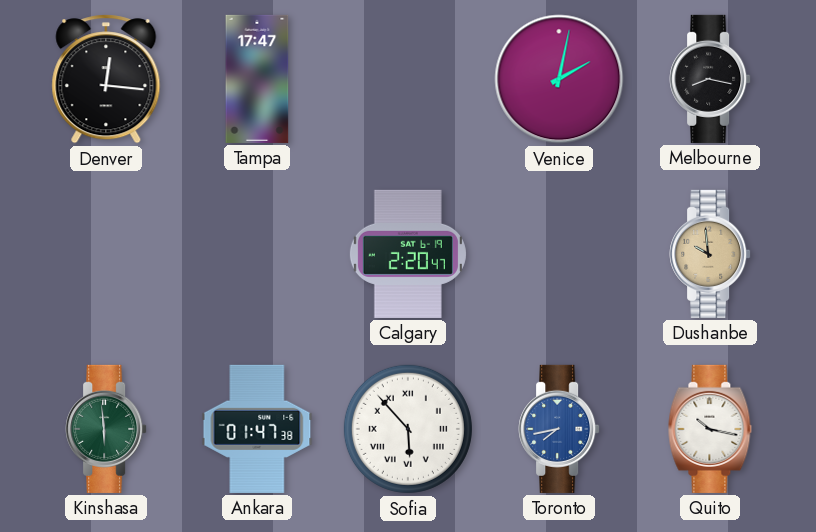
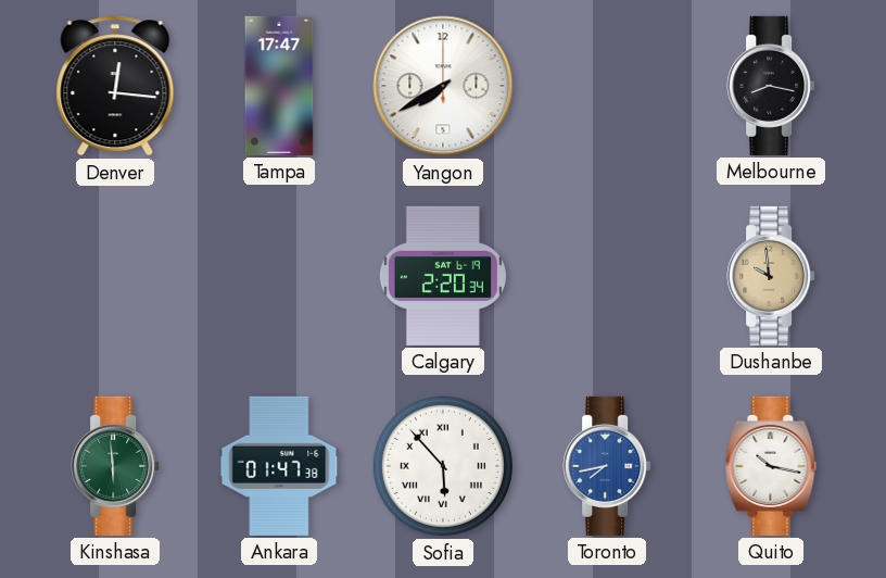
Yangon: none -> 7:40 (443, 86)
Venice: 2:02 -> none (559, 79)
Calgary: 2:20:47 -> 2:20:34 (443, 276)
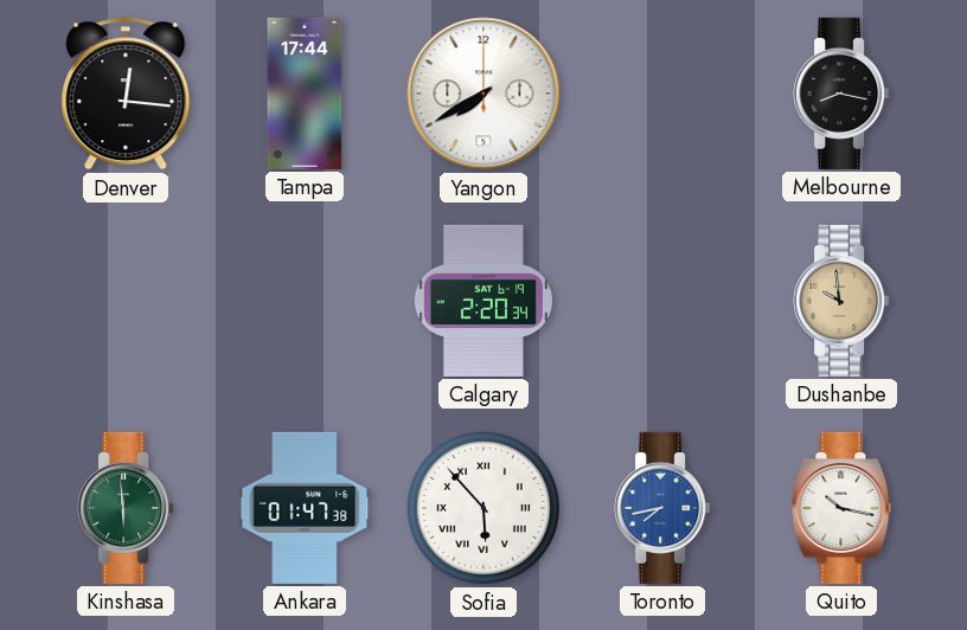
Tampa: 17:47 -> 17:44 (305, 94)
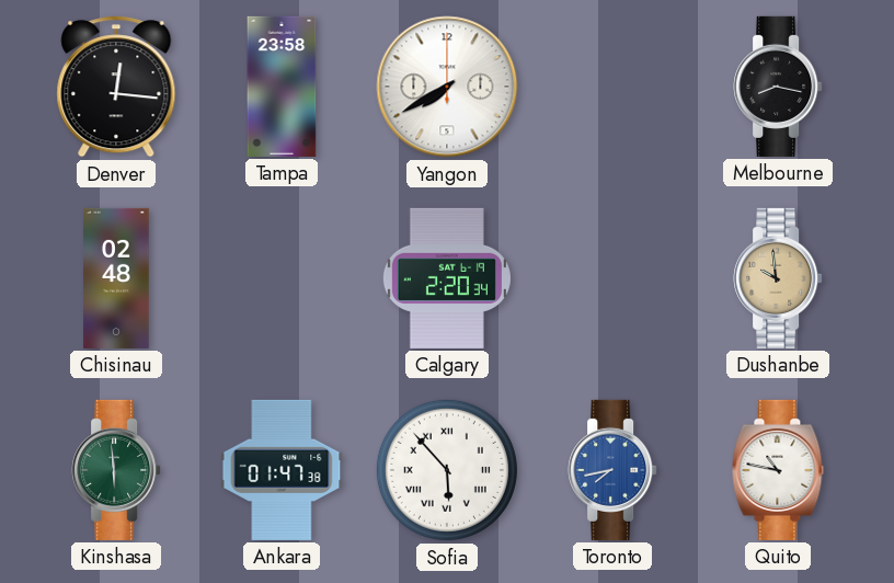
Tampa: 17:44 -> 23:58 (282, 87)
Chisinau: none -> 02:48 (116, 278)
Quito: 10:17 -> 10:47 (778, 470)
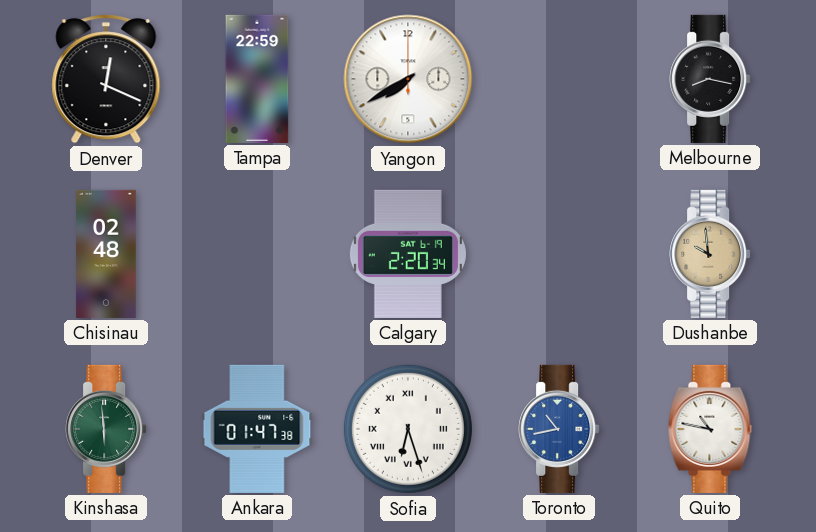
Denver: 12:16 -> 12:19 (106, 79)
Tampa: 23:58 -> 22:59 (257, 79)
Sofia: 5:53 -> 6:27 (408, 429)
Toronto: 7:43 -> 10:43 (559, 429)
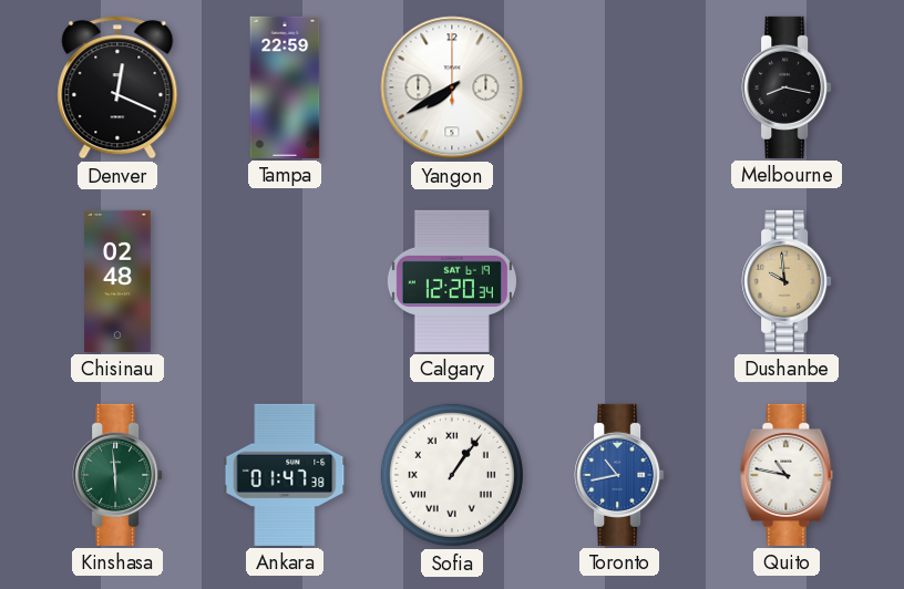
Calgary: 2:20 -> 12:20 (452, 281)
Sofia: 6:27 -> 1:06 (452, 475)
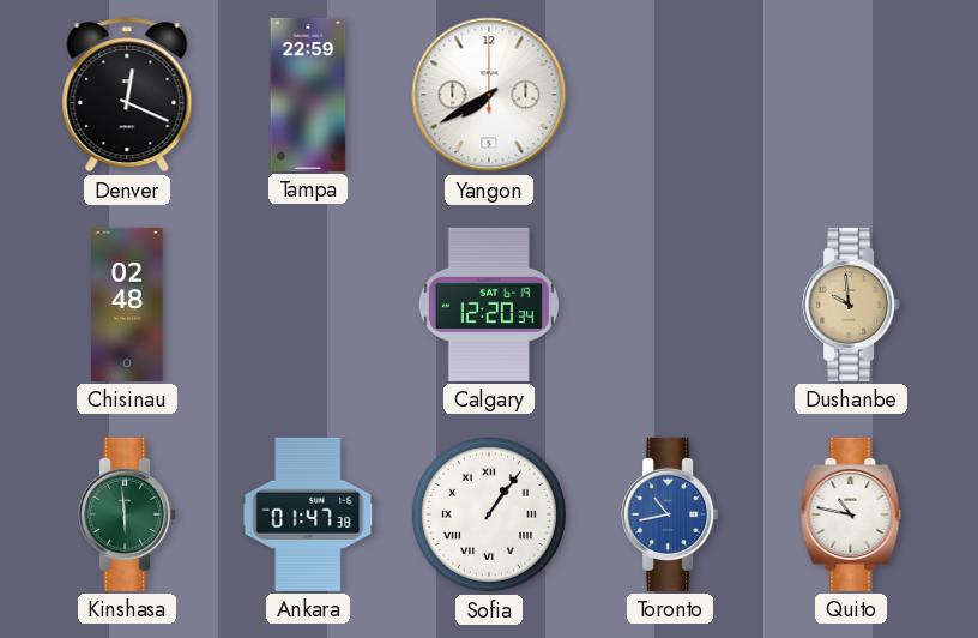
Melbourne: 8:17 -> none (787, 87)
